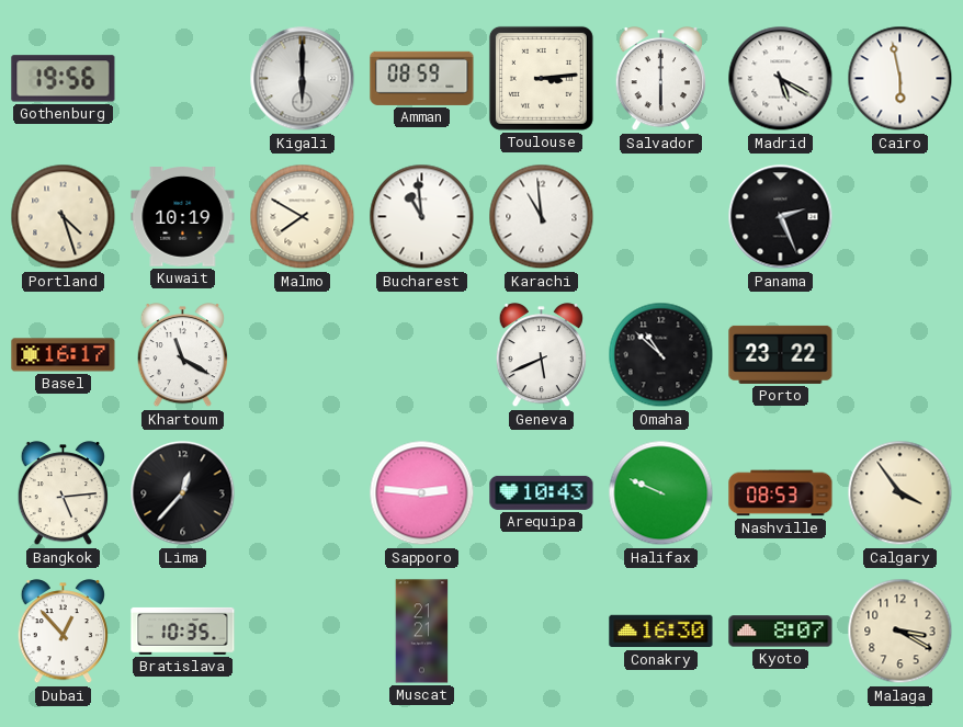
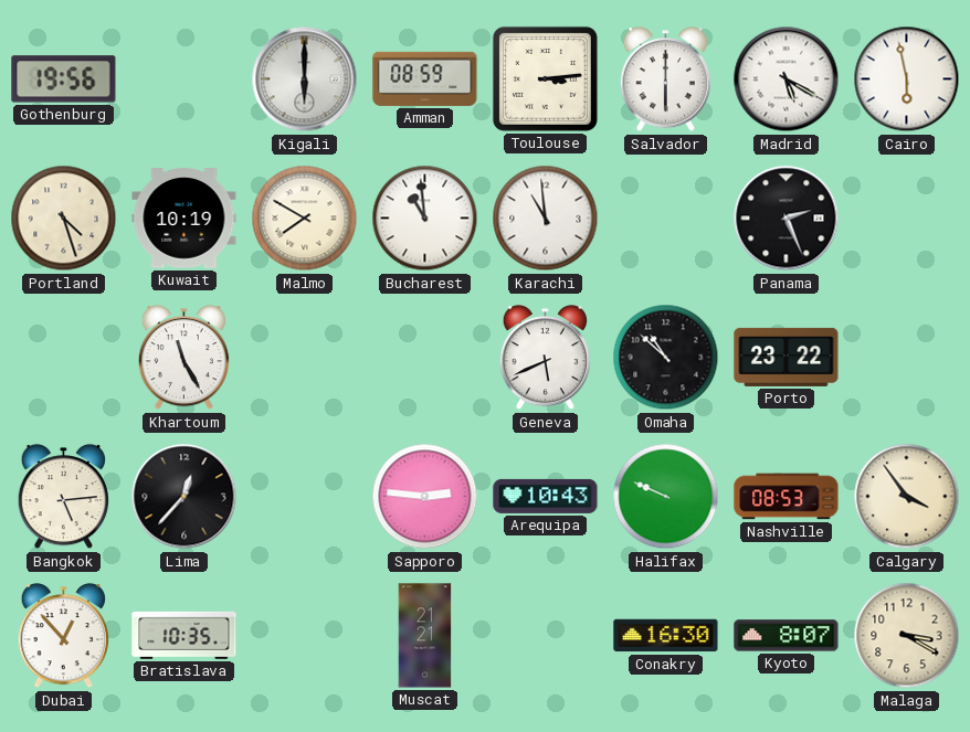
Basel: 16:17 -> none (64, 355)
Khartoum: 11:20 -> 11:25 (183, 358)
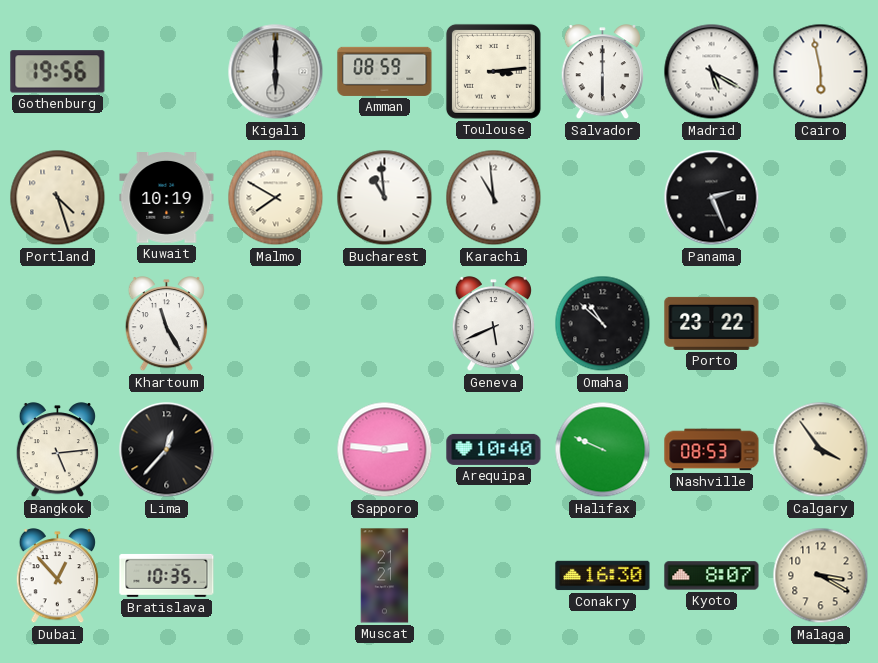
Arequipa: 10:43 -> 10:40 (494, 449)
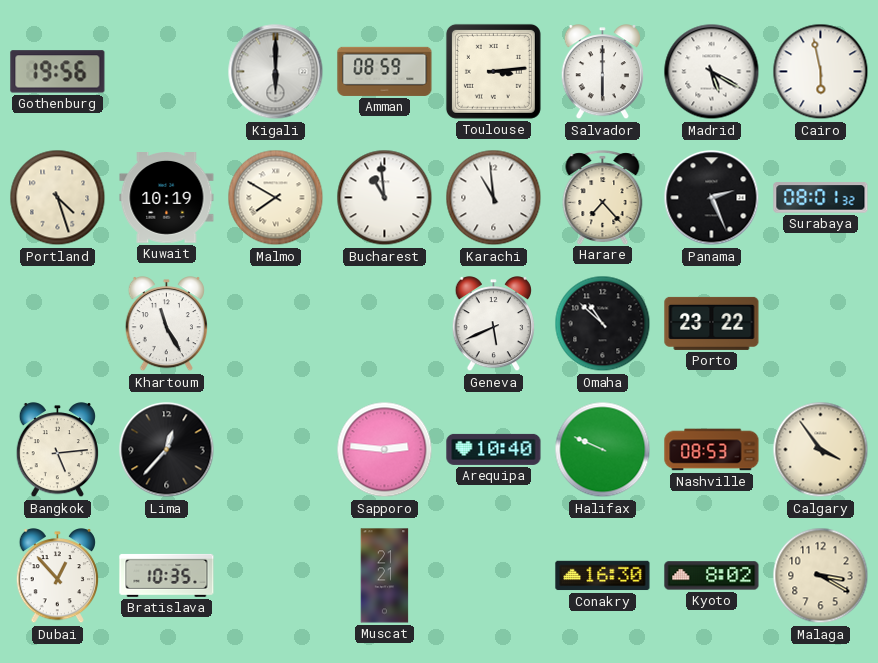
Harare: none -> 7:23 (603, 197)
Surabaya: none -> 08:01 (821, 198)
Kyoto: 8:07 -> 8:02 (712, 576)
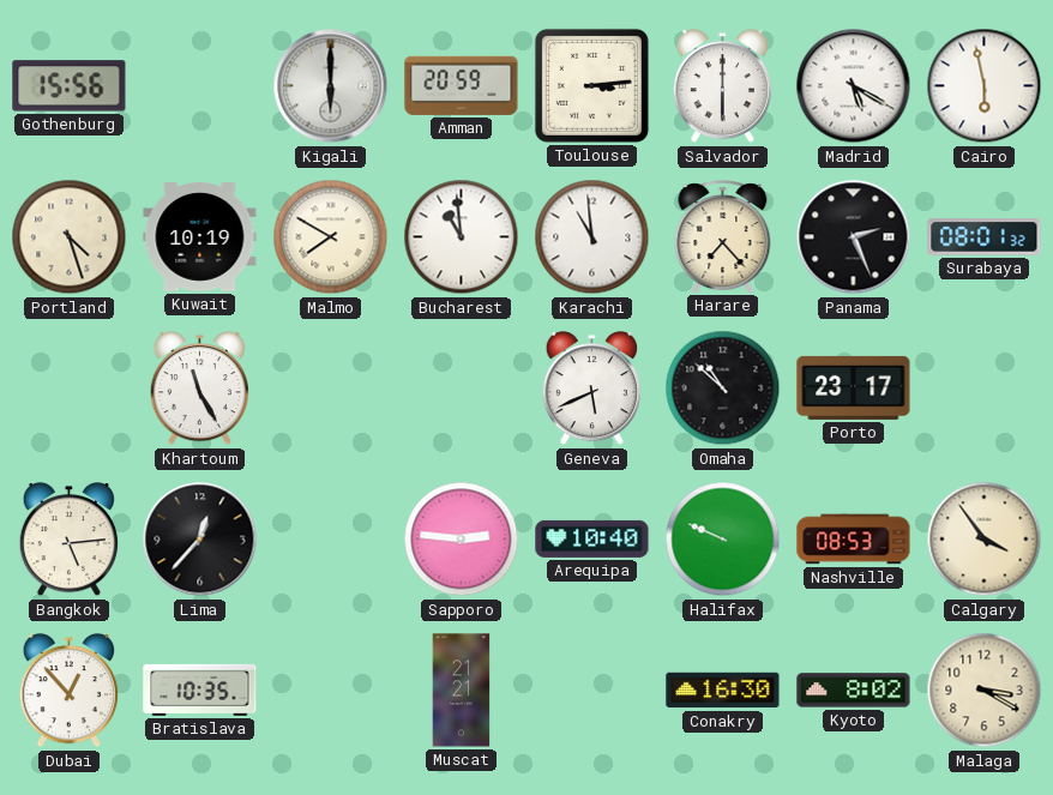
Gothenburg: 19:56 -> 15:56 (70, 86)
Amman: 08:59 -> 20:59 (462, 85)
Porto: 23:22 -> 23:17 (854, 387)
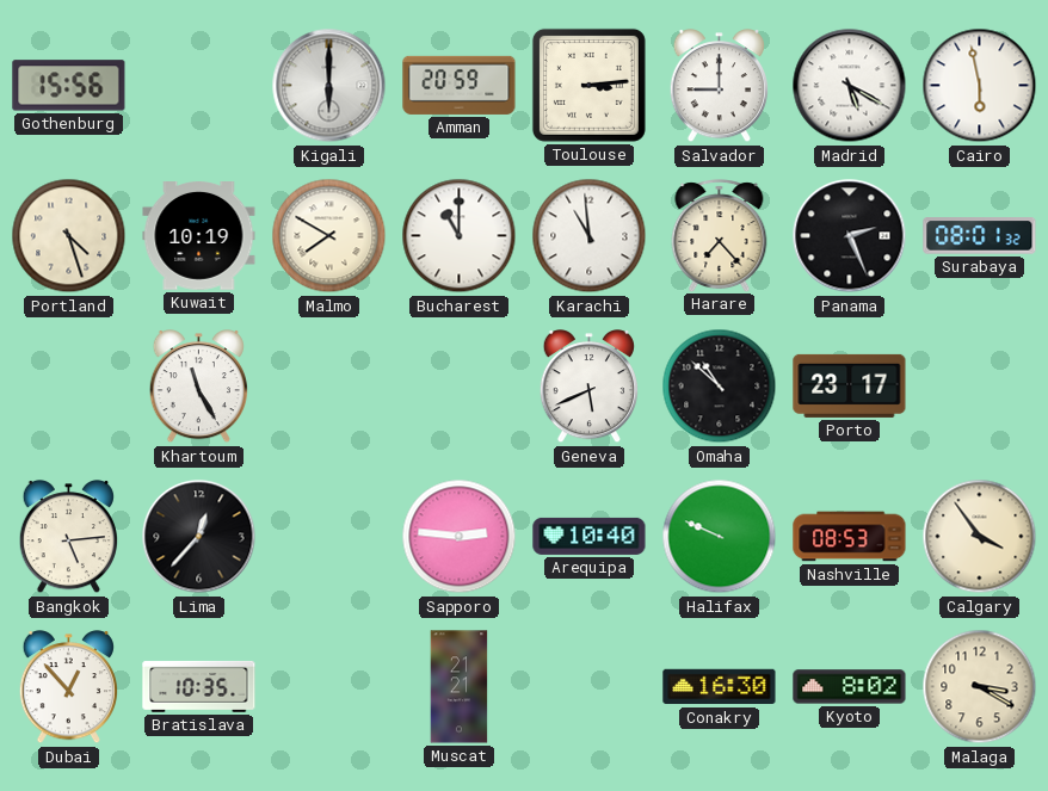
Salvador: 6:00 -> 9:00 (719, 86)
Bucharest: 10:59 -> 11:00 (460, 236)
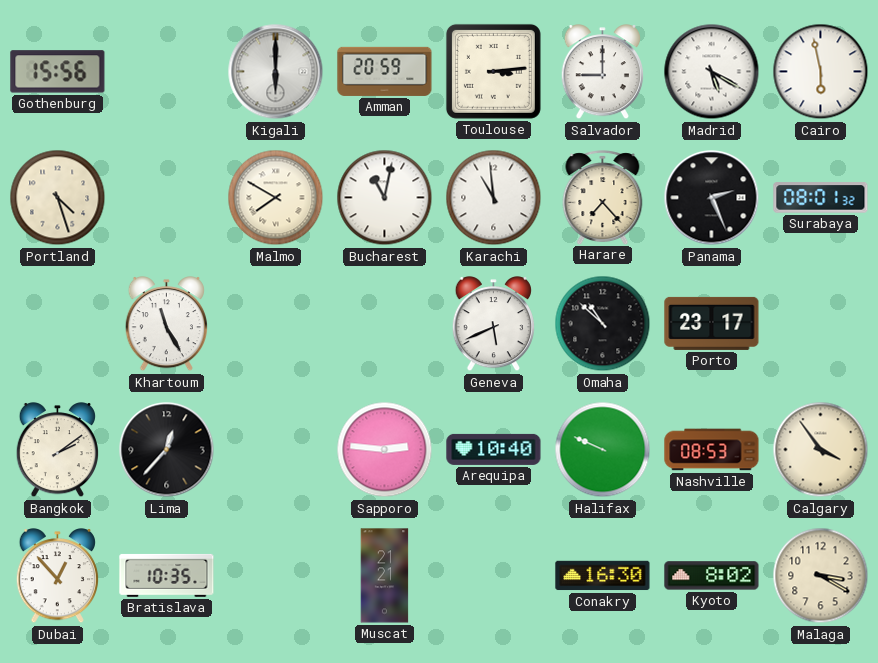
Kuwait: 10:19 -> none (199, 236)
Bucharest: 11:00 -> 11:02 (385, 198)
Bangkok: 5:14 -> 2:09 (57, 450)
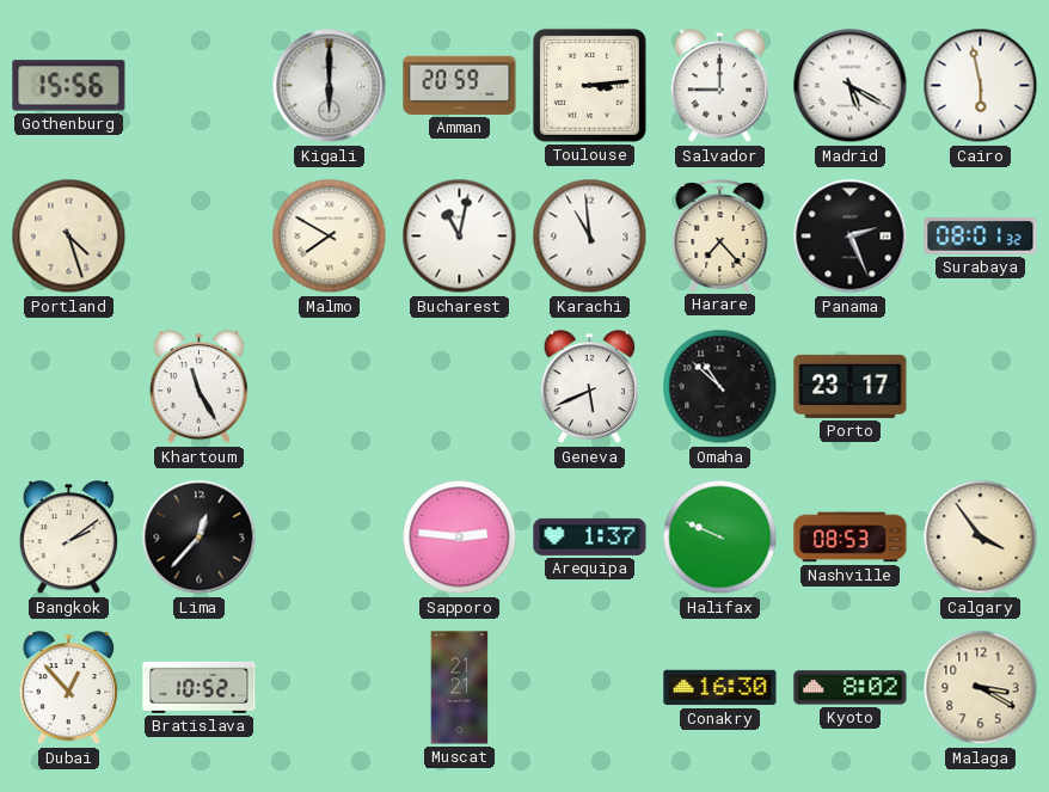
Arequipa: 10:40 -> 1:37 (590, 536)
Bratislava: 10:35 -> 10:52 (200, 687)
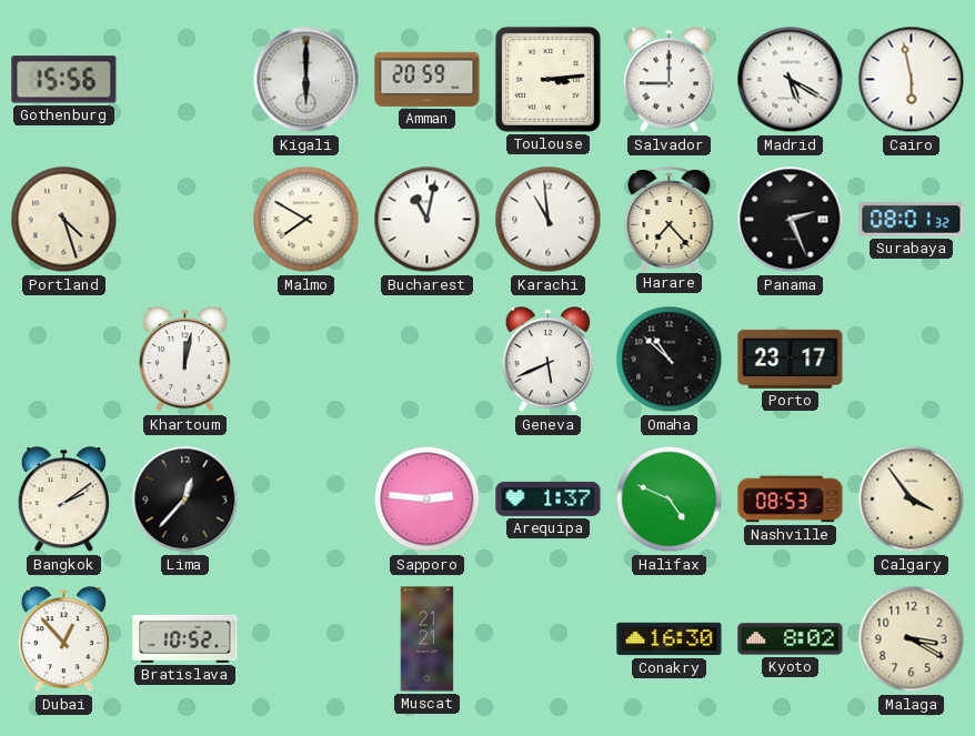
Khartoum: 11:25 -> 12:02 (184, 360)
Halifax: 9:49 -> 4:49 (670, 500)
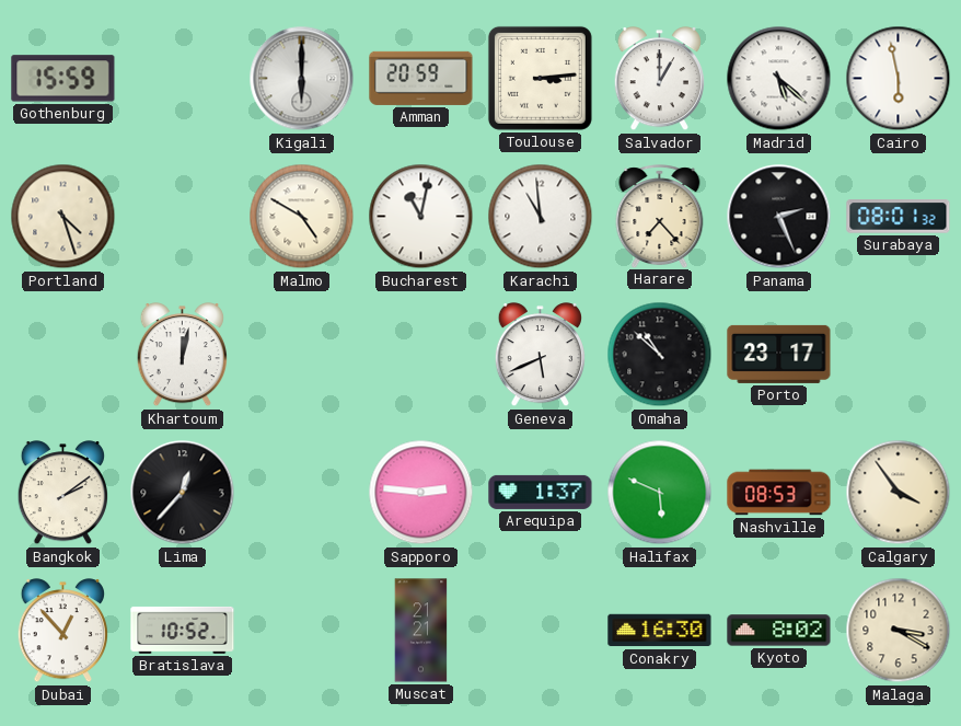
Gothenburg: 15:56 -> 15:59 (63, 79)
Salvador: 9:00 -> 1:00 (659, 79)
Madrid: 5:20 -> 5:22 (779, 79)
Malmo: 7:50 -> 4:50 (302, 217)
Halifax: 4:49 -> 5:49 (660, 493)
